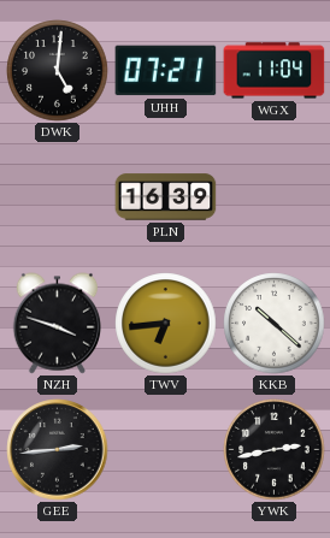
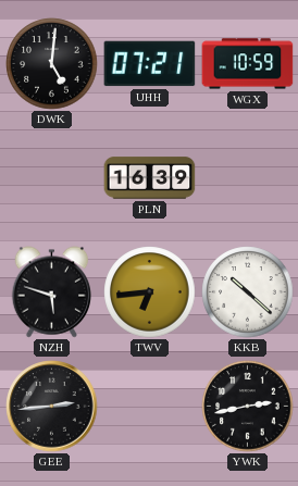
WGX: 11:04 -> 10:59 (248, 64)
NZH: 3:48 -> 5:48 (51, 292)
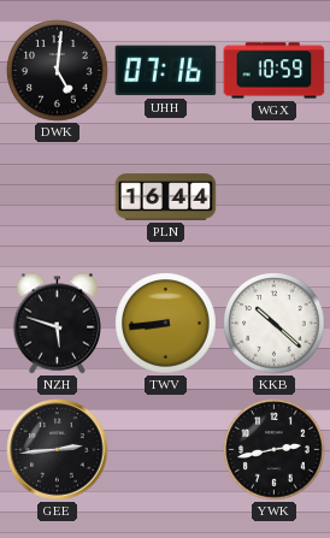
UHH: 07:21 -> 07:16 (166, 71)
PLN: 16:39 -> 16:44 (166, 197)
TWV: 6:44 -> 8:44 (166, 324)
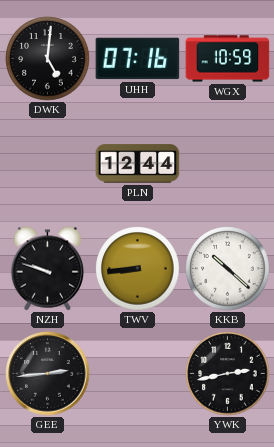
PLN: 16:44 -> 12:44 (138, 164)
NZH: 5:48 -> 9:48 (47, 269)
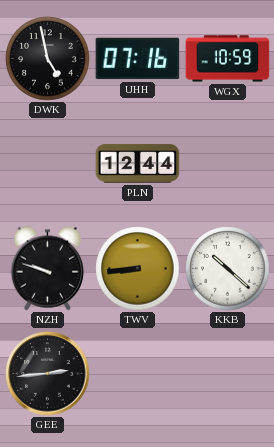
DWK: 5:01 -> 4:58 (48, 59)
YWK: 2:43 -> none (228, 374)
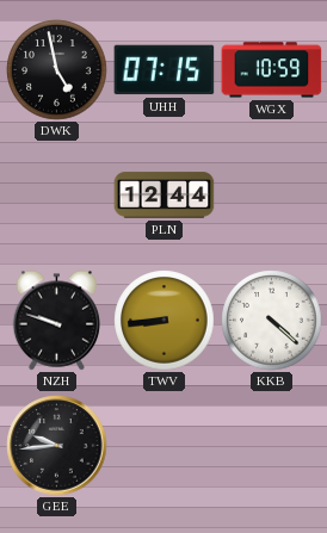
UHH: 07:16 -> 07:15 (165, 70)
KKB: 10:22 -> 4:22 (272, 321)
GEE: 2:44 -> 9:44 (57, 446)
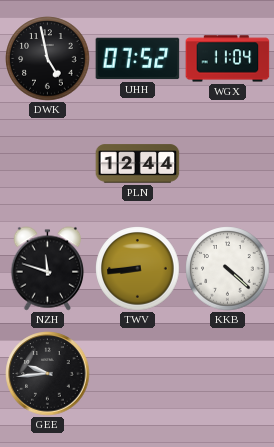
UHH: 07:15 -> 07:52 (138, 59)
WGX: 10:59 -> 11:04 (228, 59)
NZH: 9:48 -> 11:48 (47, 269)
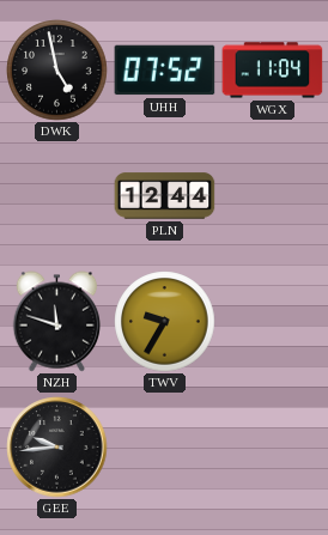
TWV: 8:44 -> 9:35 (165, 322)
KKB: 4:22 -> none (228, 269)
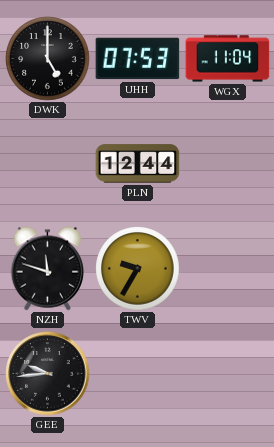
DWK: 4:58 -> 5:00 (48, 59)
UHH: 07:52 -> 07:53 (138, 59)
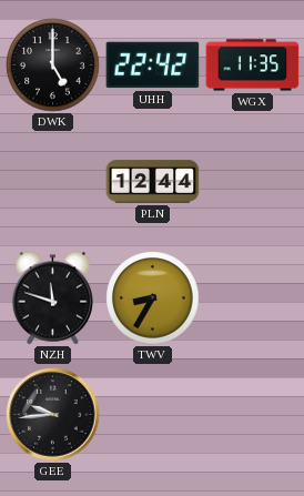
UHH: 07:53 -> 22:42 (153, 65)
WGX: 11:04 -> 11:35 (253, 65)
TWV: 9:35 -> 8:35 (153, 298)
